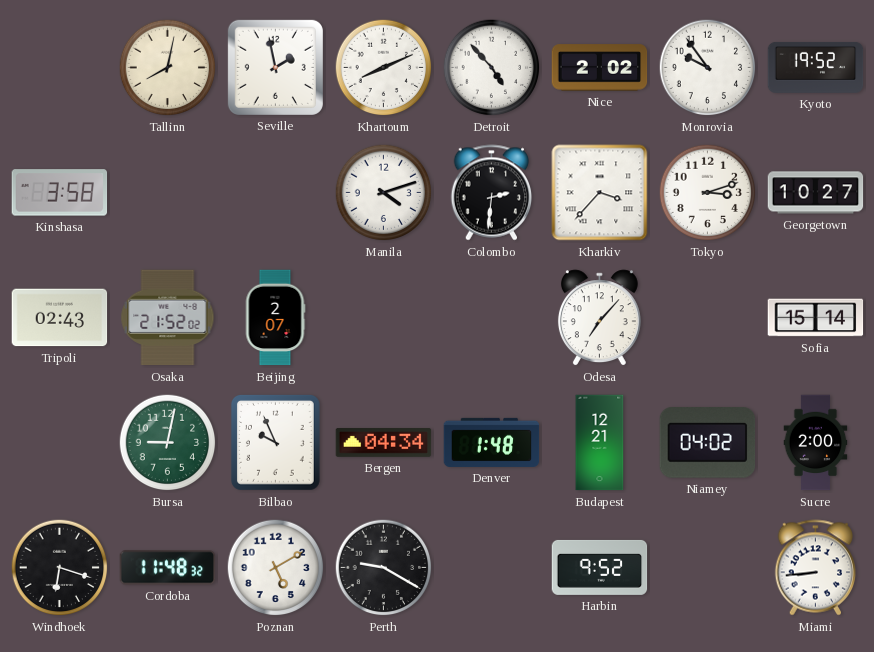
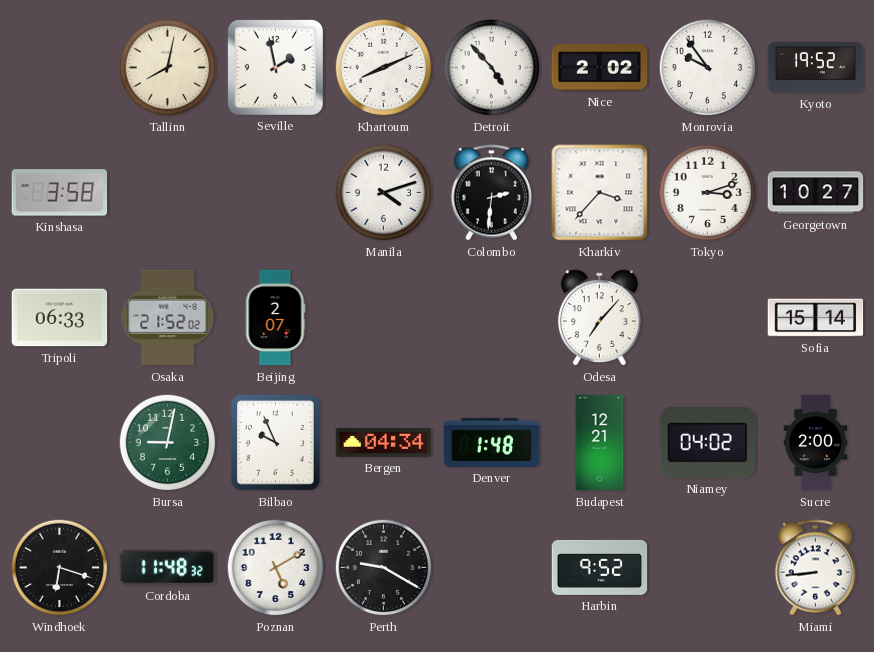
Tripoli: 02:43 -> 06:33 (60, 318)
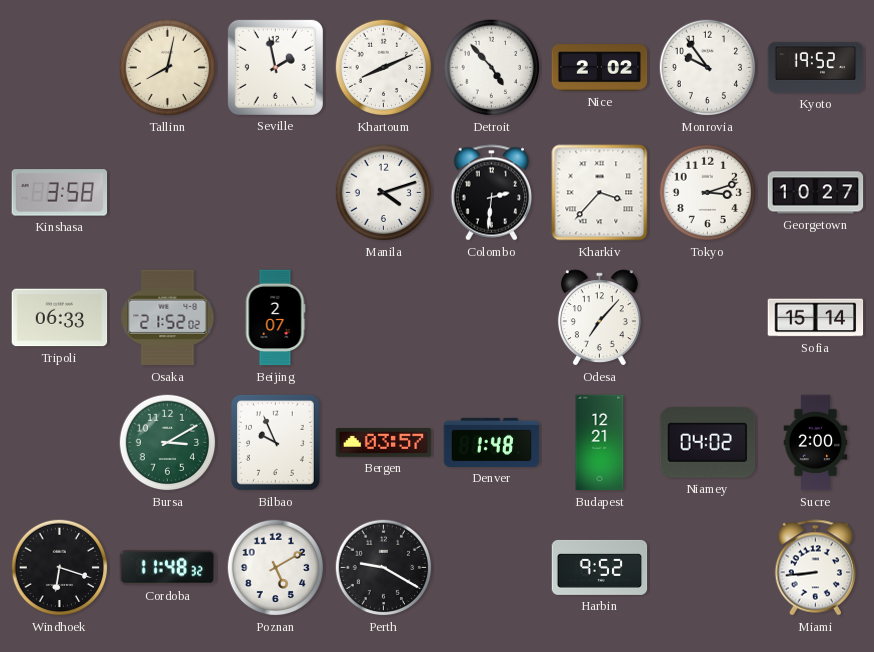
Bursa: 9:02 -> 3:10 (168, 443)
Bergen: 04:34 -> 03:57 (384, 443)
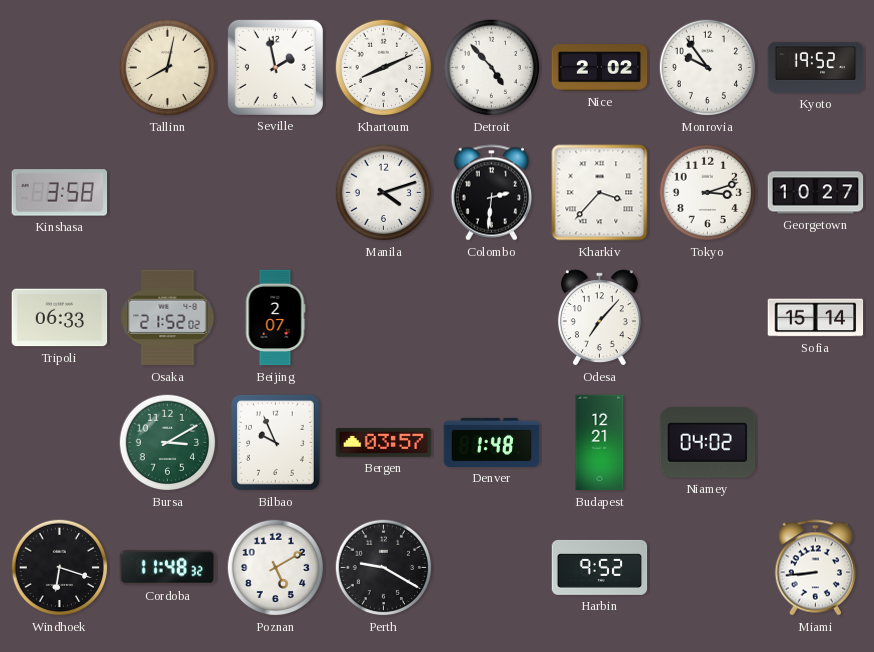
Sucre: 2:00 -> none (816, 443)
